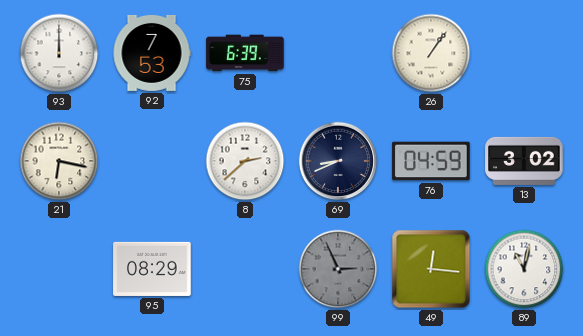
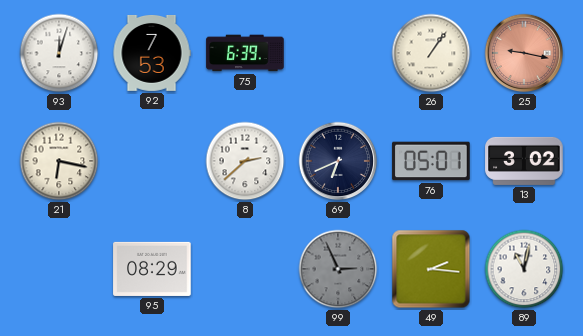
93: 12:00 -> 12:03 (59, 53)
25: none -> 9:17 (524, 53)
69: 8:41 -> 6:41 (338, 161)
76: 04:59 -> 05:01 (431, 161)
49: 12:16 -> 2:16 (431, 269)
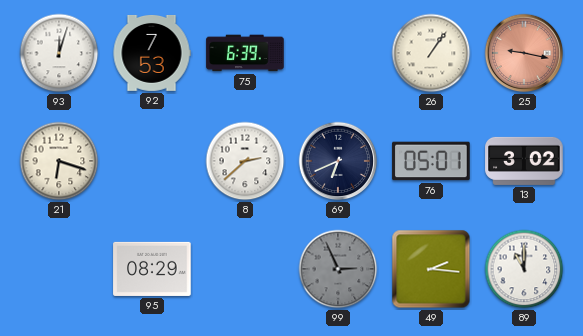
21: 6:17 -> 6:18 (59, 161)
89: 11:02 -> 11:00 (524, 269)
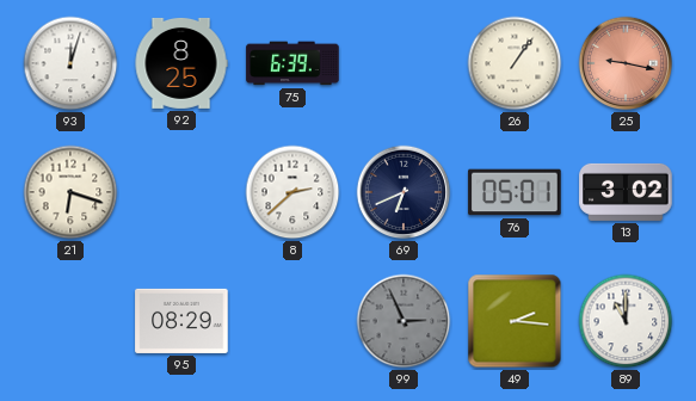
92: 7:53 -> 8:25 (181, 63)
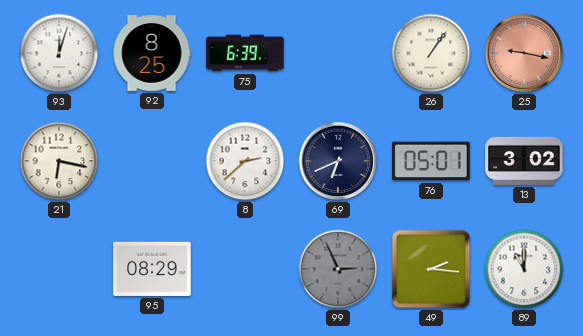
21: 6:18 -> 6:17 (59, 161)
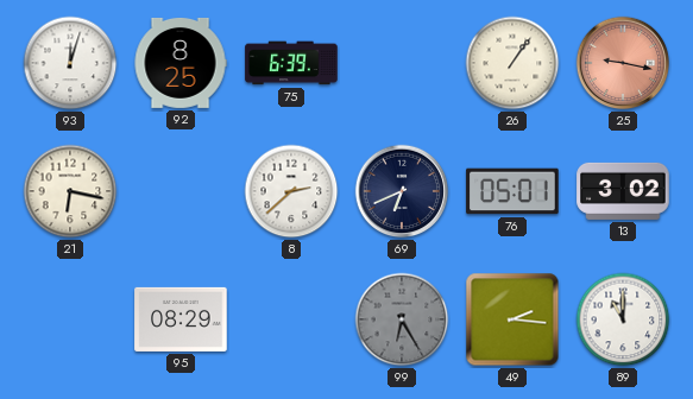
99: 2:56 -> 6:25 (402, 319)
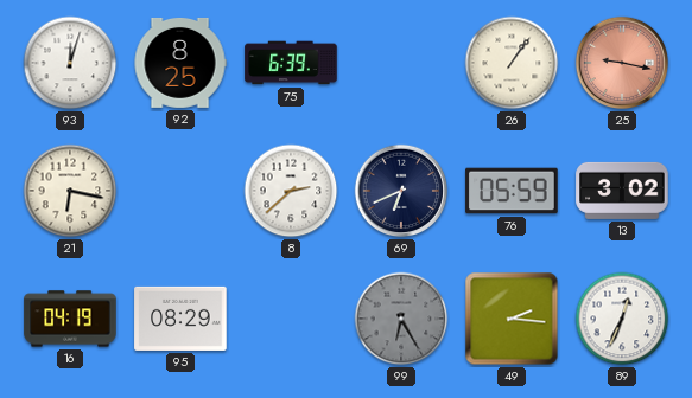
76: 05:01 -> 05:59 (512, 191)
16: none -> 04:19 (70, 319)
89: 11:00 -> 12:34 (622, 319)
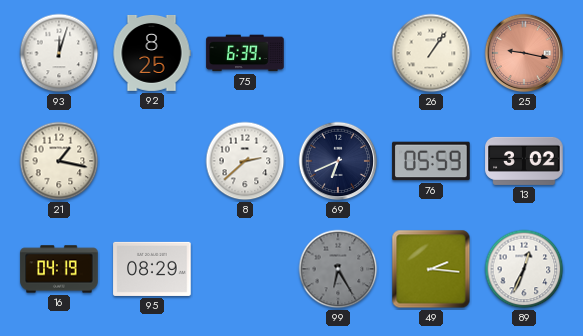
21: 6:17 -> 1:17 (59, 161)
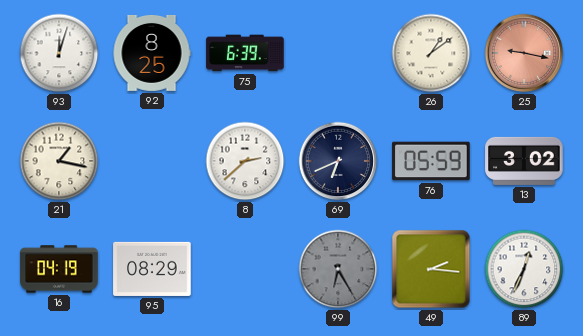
26: 1:06 -> 1:09 (431, 53)
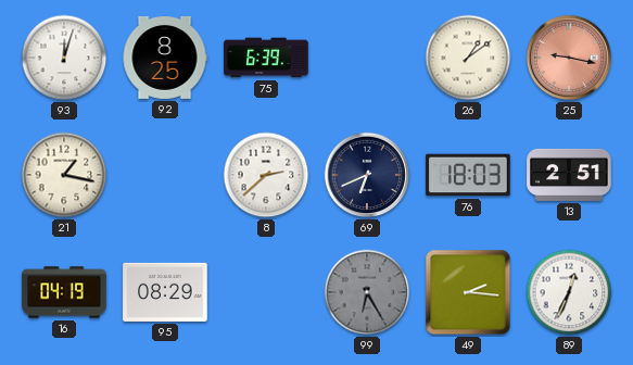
76: 05:59 -> 18:03 (468, 175)
13: 3:02 -> 2:51 (569, 175)
